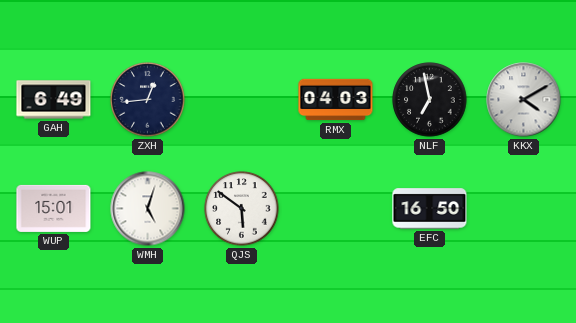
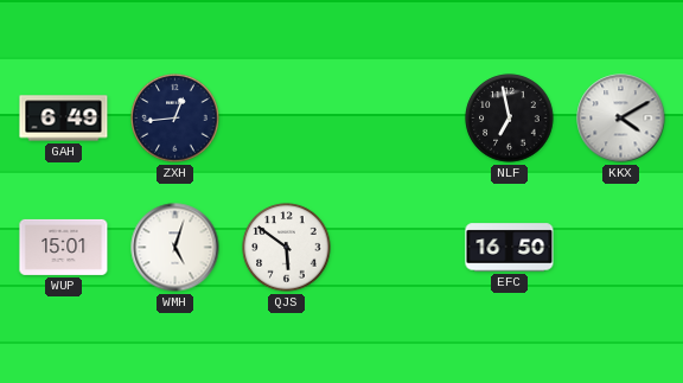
RMX: 04:03 -> none (336, 100)
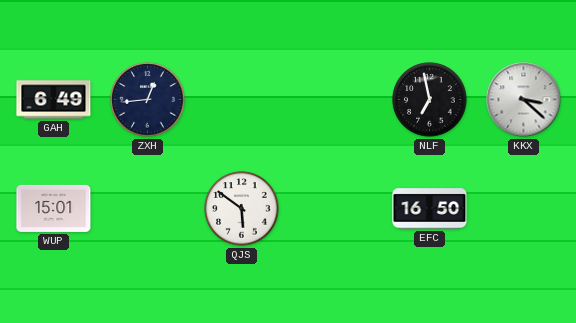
KKX: 4:10 -> 3:22 (524, 100)
WMH: 5:03 -> none (175, 248)
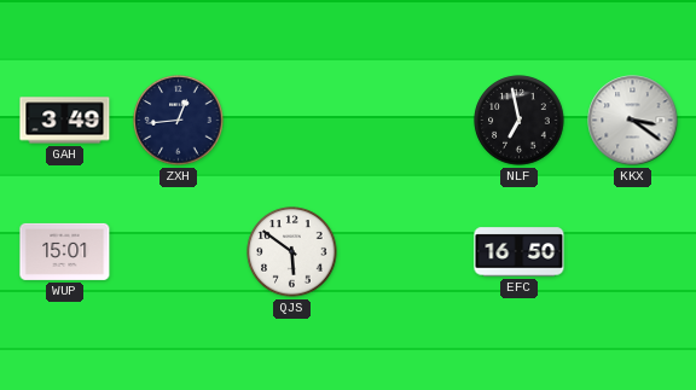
GAH: 6:49 -> 3:49 (65, 121)
KKX: 3:22 -> 3:21 (633, 121)
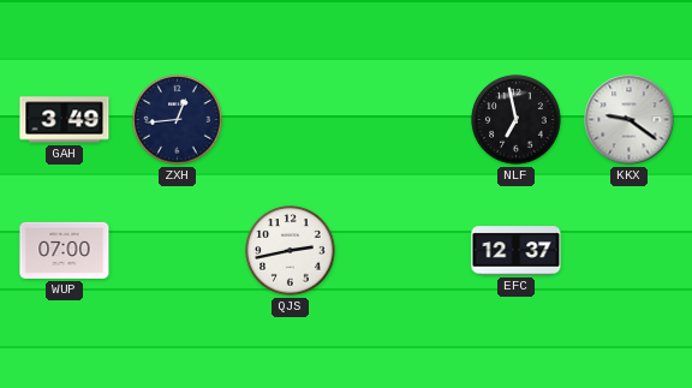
KKX: 3:21 -> 9:21 (630, 120)
WUP: 15:01 -> 07:00 (65, 250)
QJS: 5:51 -> 2:43 (291, 251)
EFC: 16:50 -> 12:37 (517, 251)
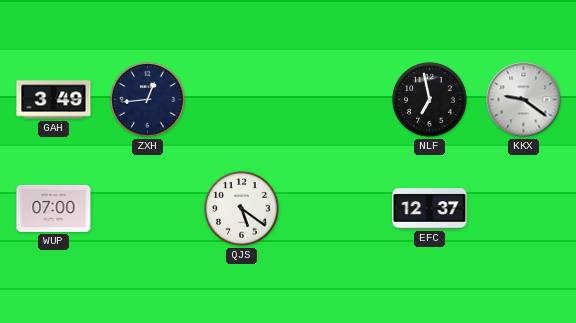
QJS: 2:43 -> 5:21 (242, 209)
